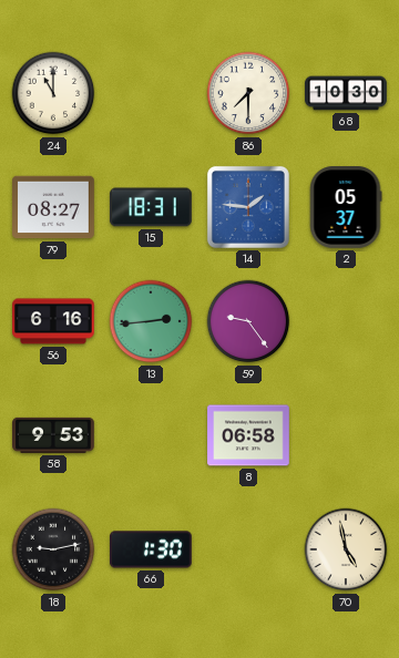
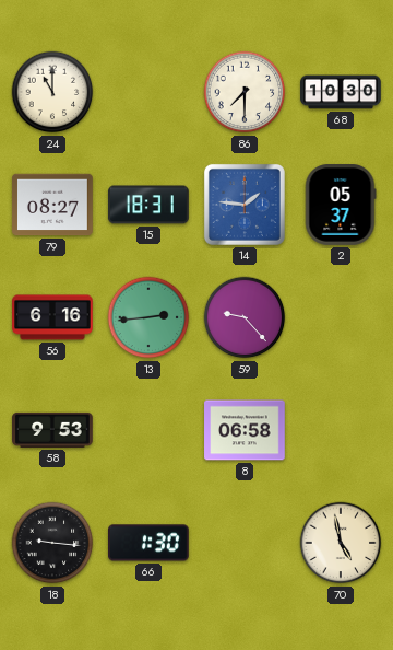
59: 9:24 -> 9:23 (245, 317)
18: 9:13 -> 9:16 (52, 543)
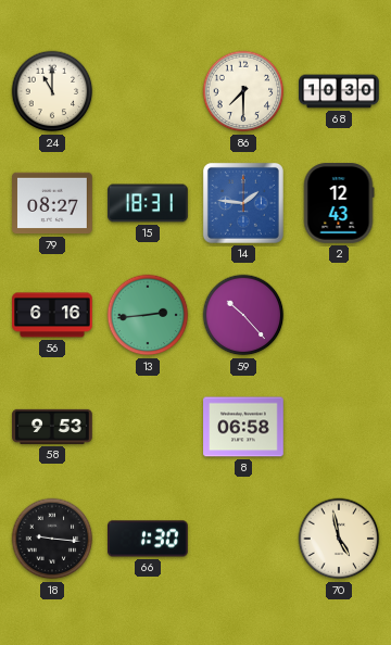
2: 05:37 -> 12:43 (339, 204)
59: 9:23 -> 10:23 (243, 315)
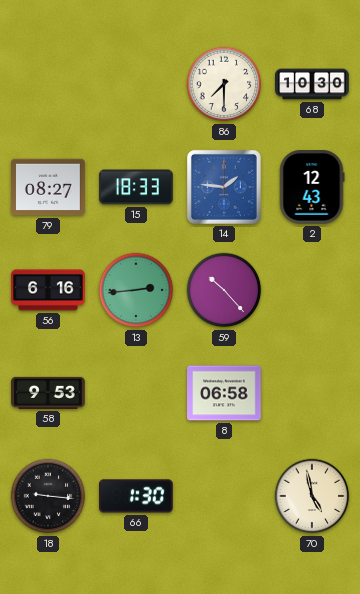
24: 11:00 -> none (52, 91)
15: 18:31 -> 18:33 (136, 187)
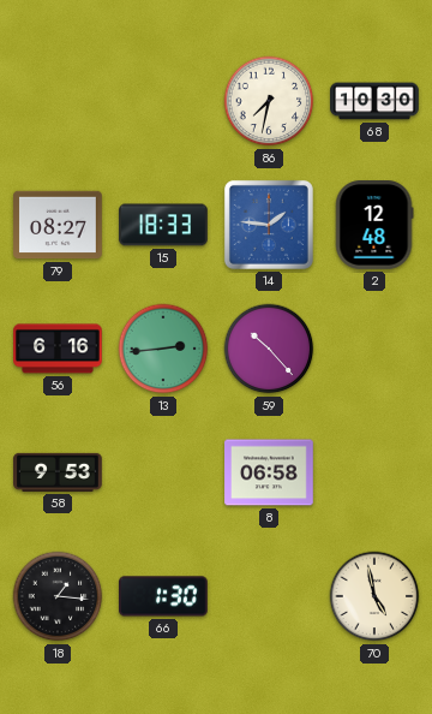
86: 7:30 -> 7:32 (269, 101)
2: 12:43 -> 12:48 (374, 226)
18: 9:16 -> 1:16 (58, 596)
